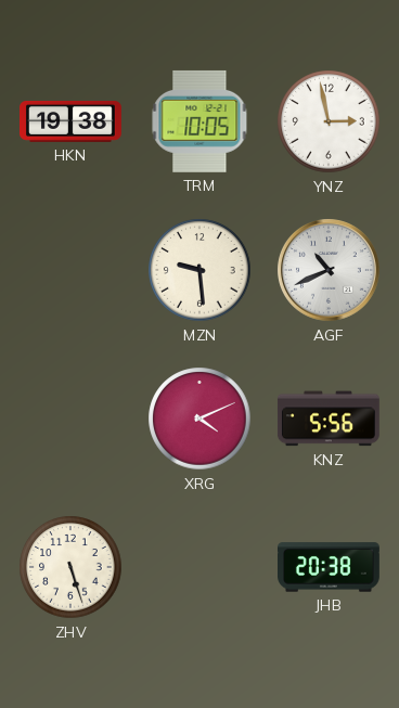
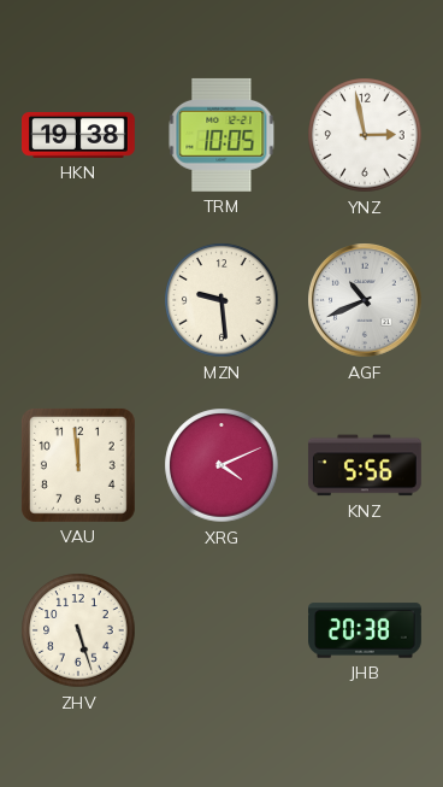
VAU: none -> 11:59 (78, 465)
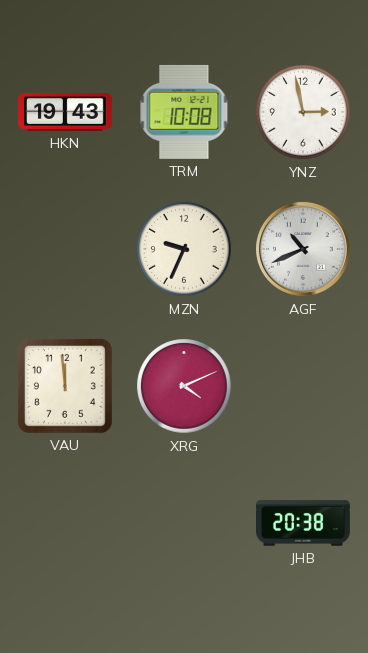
HKN: 19:38 -> 19:43 (66, 112)
TRM: 10:05 -> 10:08 (184, 112)
MZN: 9:29 -> 9:34 (184, 249)
KNZ: 5:56 -> none (365, 465)
ZHV: 5:27 -> none (78, 630)
